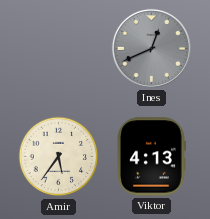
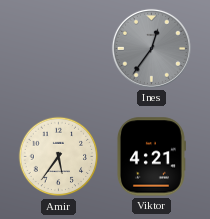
Ines: 12:41 -> 12:36 (151, 48)
Viktor: 4:13 -> 4:21 (152, 157)
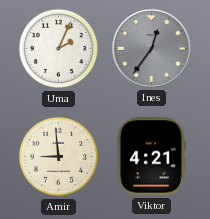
Uma: none -> 2:04 (59, 49)
Amir: 5:36 -> 8:59 (59, 157)
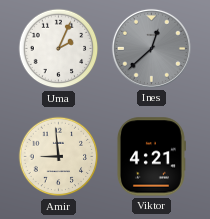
Ines: 12:36 -> 12:38 (151, 48)
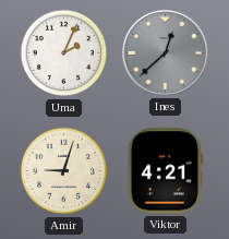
Amir: 8:59 -> 9:03 (64, 171)
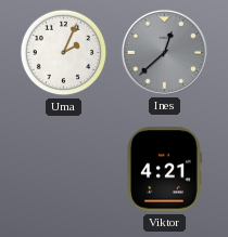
Amir: 9:03 -> none (64, 171)
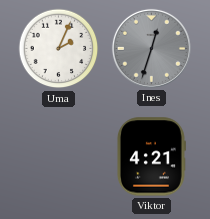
Ines: 12:38 -> 12:33 (151, 48)
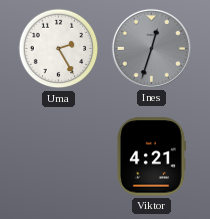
Uma: 2:04 -> 2:25 (59, 49)
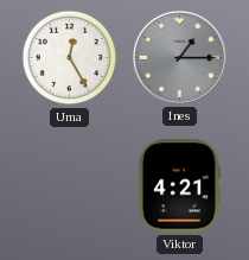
Uma: 2:25 -> 12:25 (70, 58)
Ines: 12:33 -> 1:15 (179, 57)
